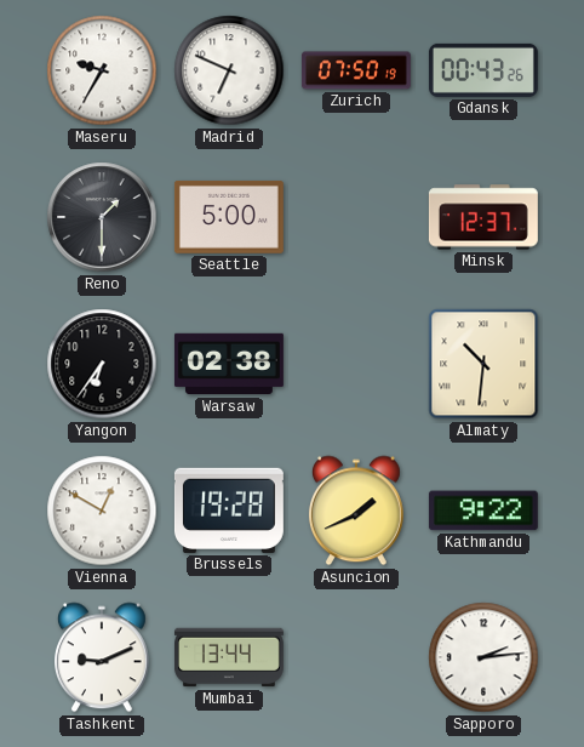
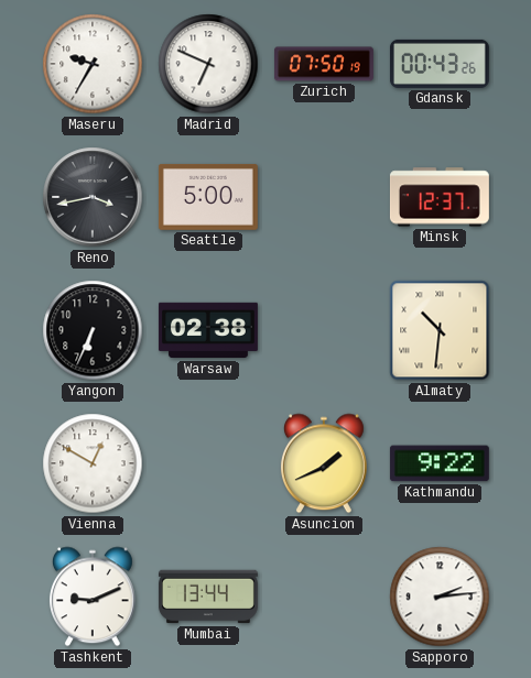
Reno: 1:30 -> 3:43 (93, 197)
Yangon: 6:36 -> 6:34 (93, 330)
Brussels: 19:28 -> none (229, 511)
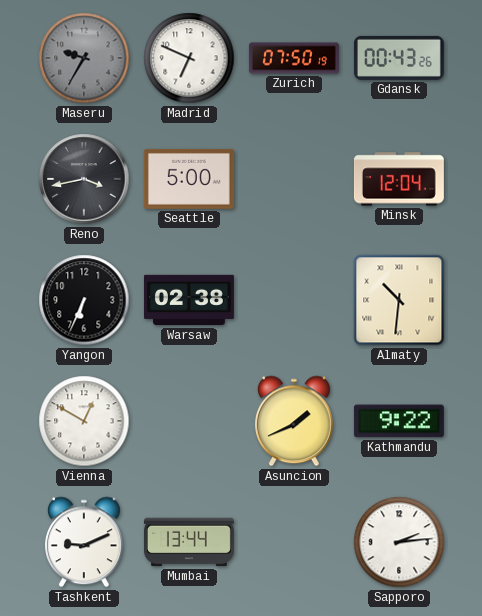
Maseru dial: white -> grey (84, 58)
Minsk: 12:37 -> 12:04 (399, 179)
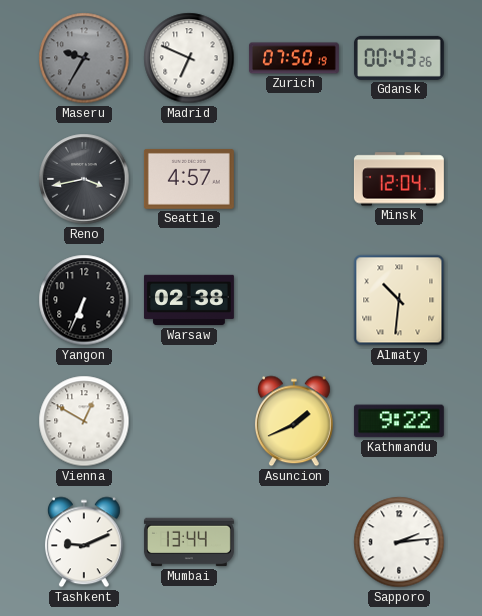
Seattle: 5:00 -> 4:57 (189, 179)
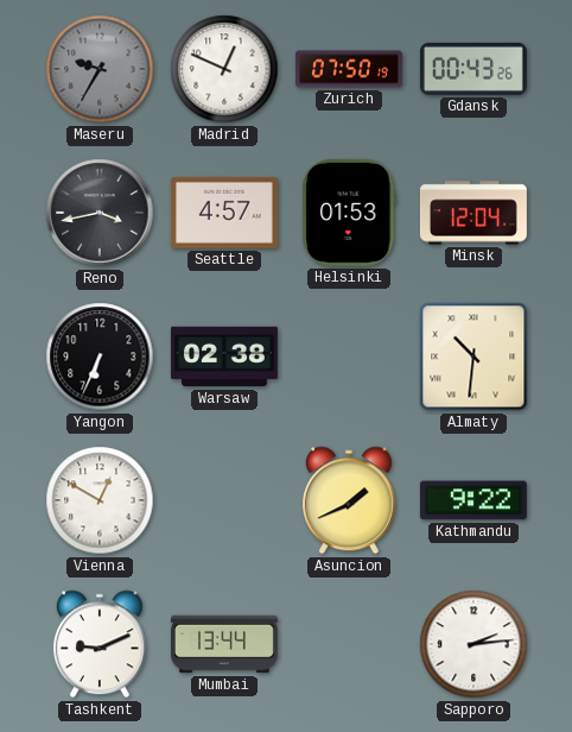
Madrid: 6:49 -> 12:49 (224, 69)
Helsinki: none -> 01:53 (349, 213)
